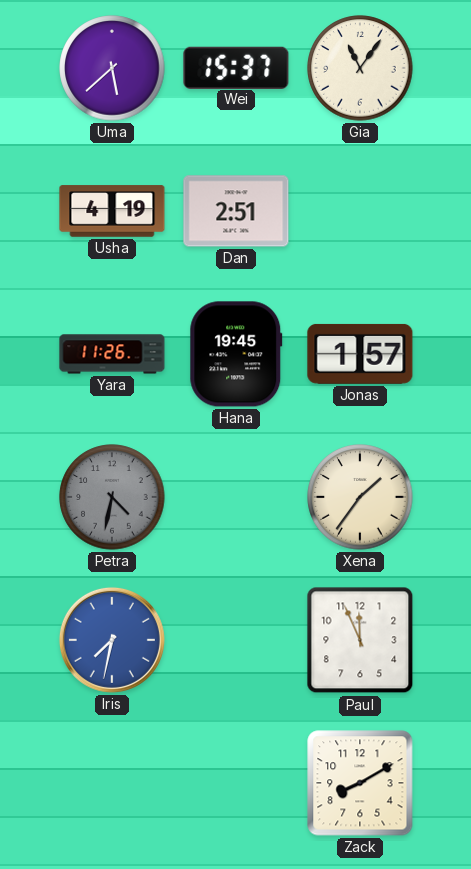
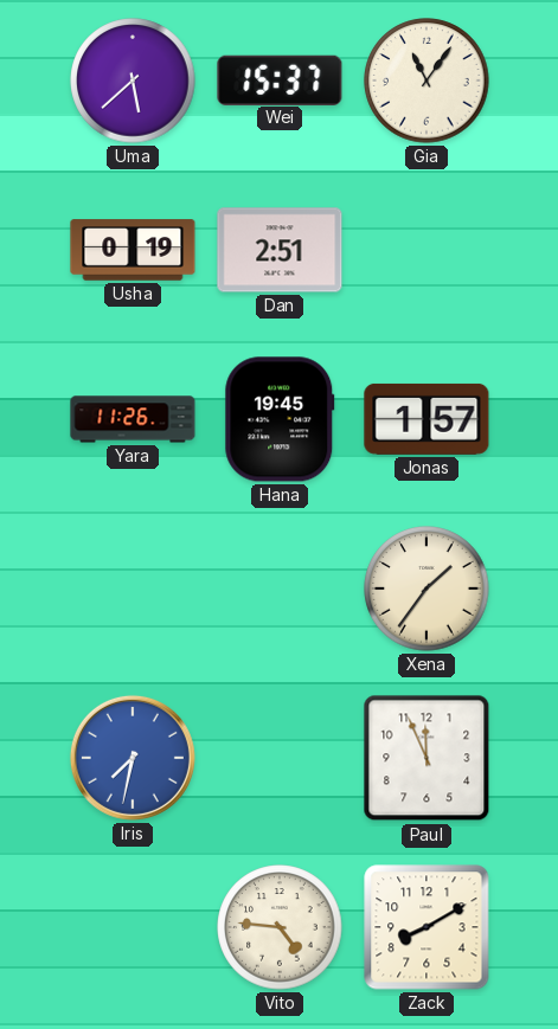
Usha: 4:19 -> 0:19 (133, 250)
Petra: 4:32 -> none (112, 497)
Vito: none -> 4:46 (280, 927)
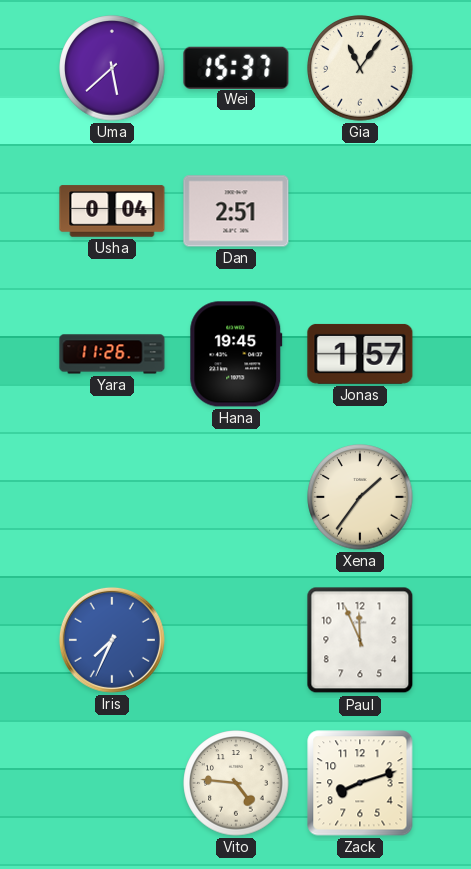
Usha: 0:19 -> 0:04 (112, 211)
Iris: 7:32 -> 7:34 (112, 640)
Zack: 8:10 -> 8:12 (360, 783)
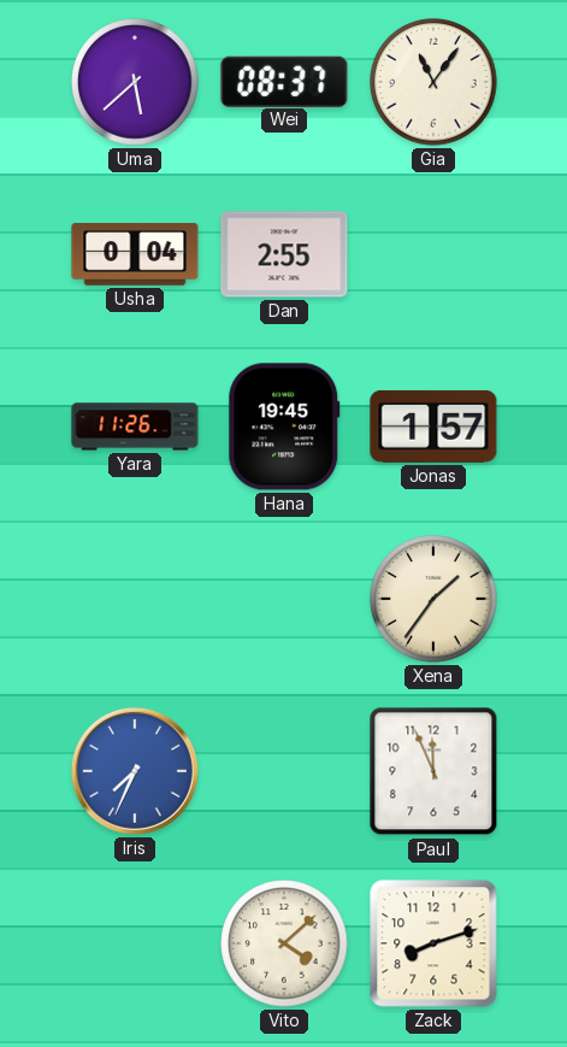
Wei: 15:37 -> 08:37 (284, 81)
Dan: 2:51 -> 2:55 (284, 254)
Vito: 4:46 -> 4:08 (284, 943)
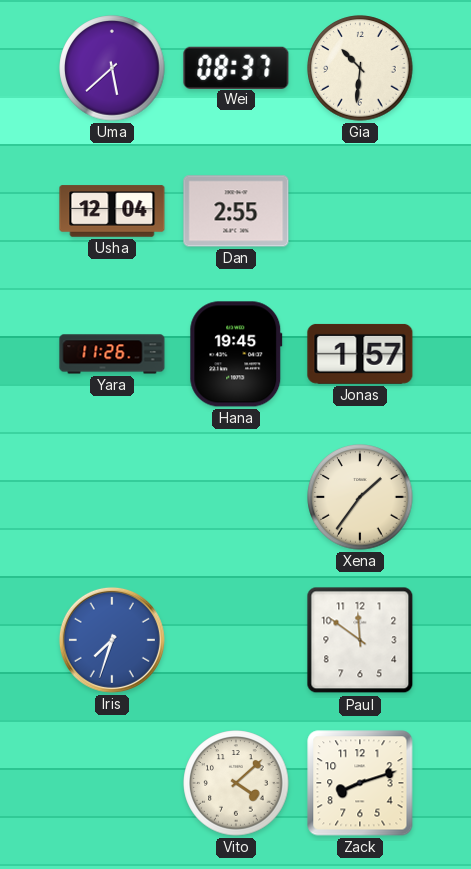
Gia: 11:06 -> 10:31 (360, 68)
Usha: 0:04 -> 12:04 (112, 211)
Iris: 7:34 -> 7:33 (112, 640)
Paul: 11:56 -> 11:51 (360, 640)
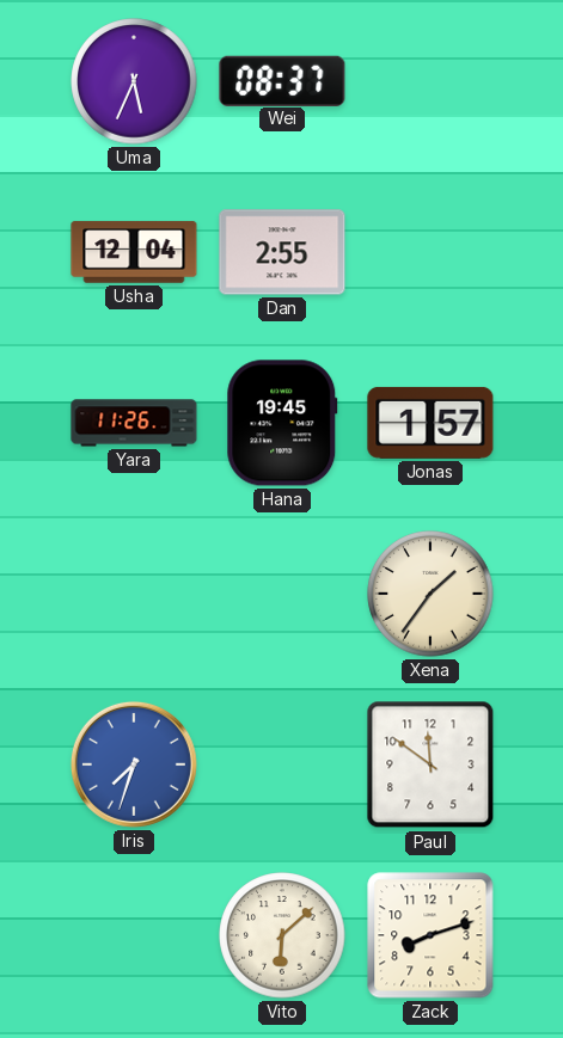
Uma: 5:38 -> 5:34 (134, 81)
Gia: 10:31 -> none (360, 68)
Vito: 4:08 -> 6:08 (282, 935)
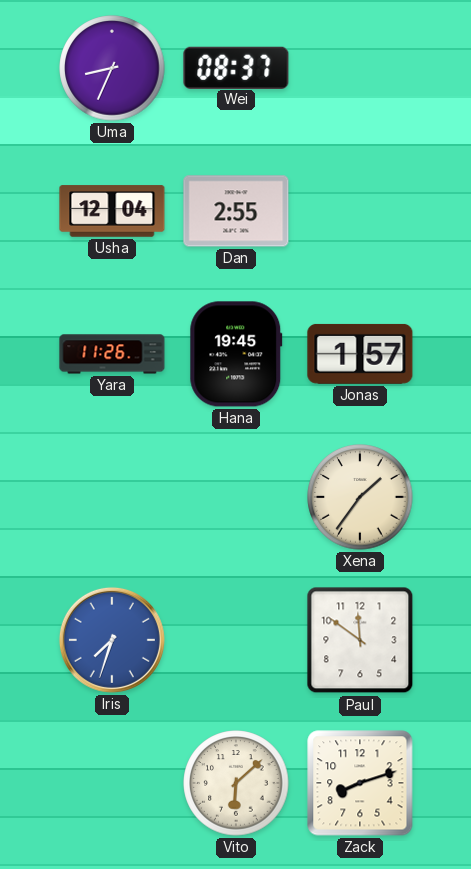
Uma: 5:34 -> 8:34 (112, 68)
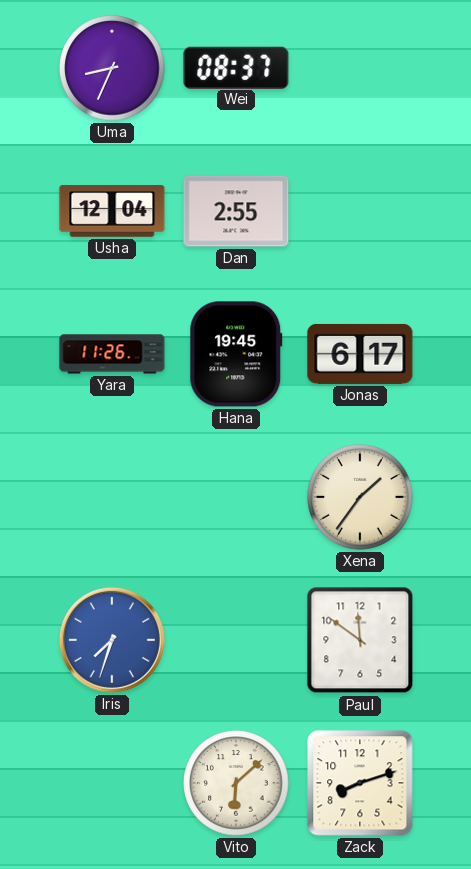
Jonas: 1:57 -> 6:17 (360, 354)
